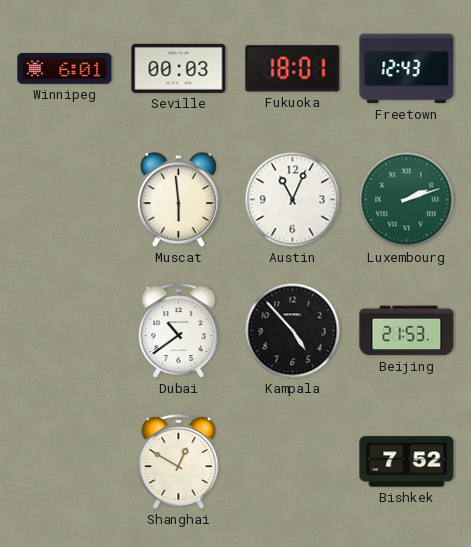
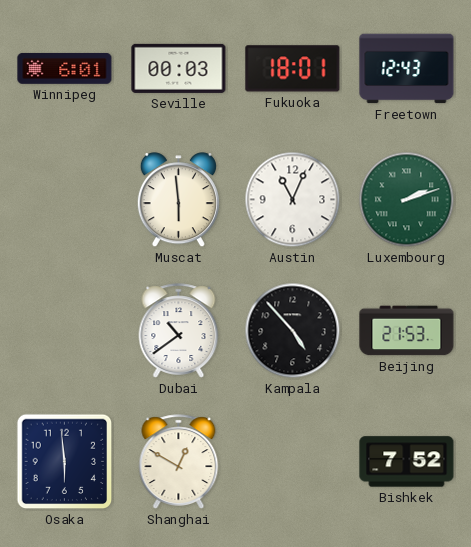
Osaka: none -> 5:59 (65, 462)
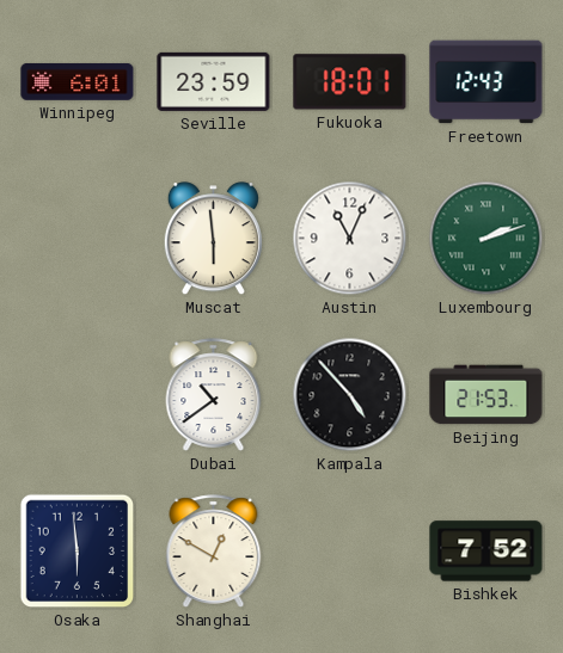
Seville: 00:03 -> 23:59 (214, 81)
